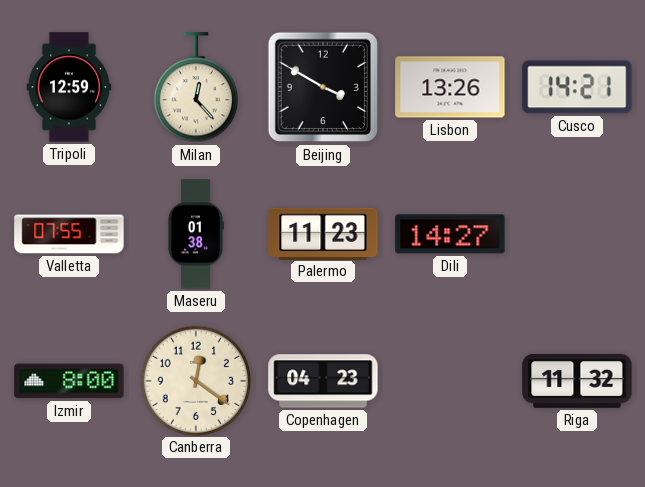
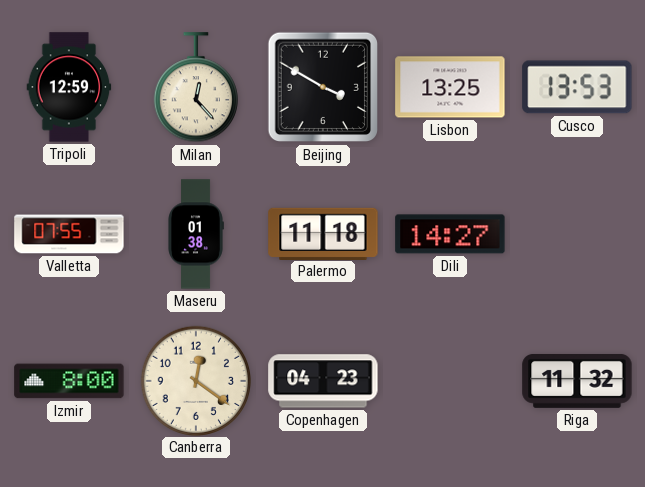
Lisbon: 13:26 -> 13:25 (450, 87)
Cusco: 14:21 -> 13:53 (577, 87)
Palermo: 11:23 -> 11:18 (323, 233)
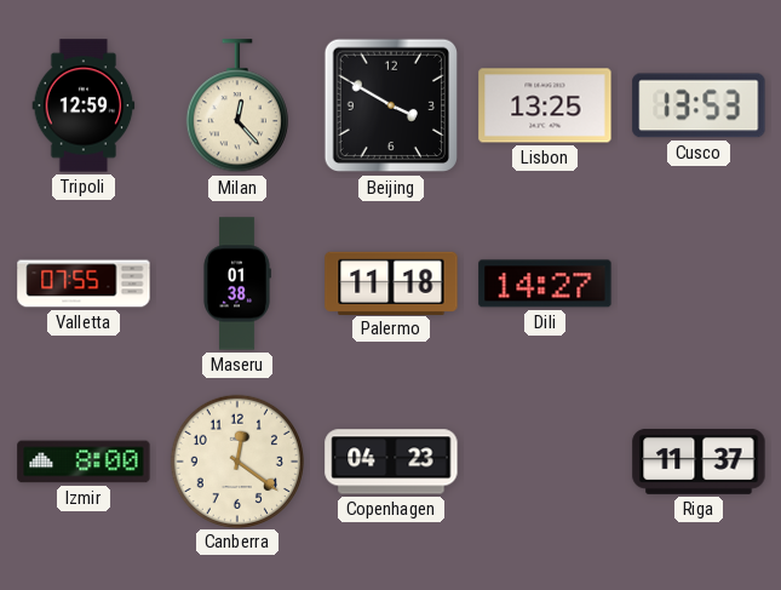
Riga: 11:32 -> 11:37 (699, 462)
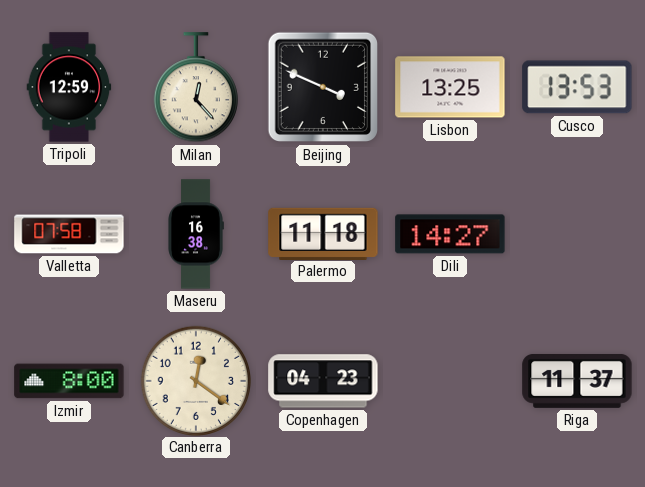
Beijing: 3:50 -> 3:49 (323, 87)
Valletta: 07:55 -> 07:58 (69, 234)
Maseru: 01:38 -> 16:38 (196, 234)
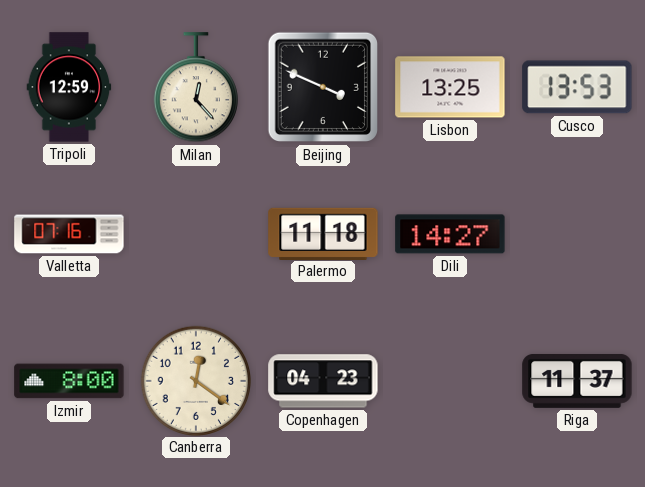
Valletta: 07:58 -> 07:16 (69, 234)
Maseru: 16:38 -> none (196, 234)
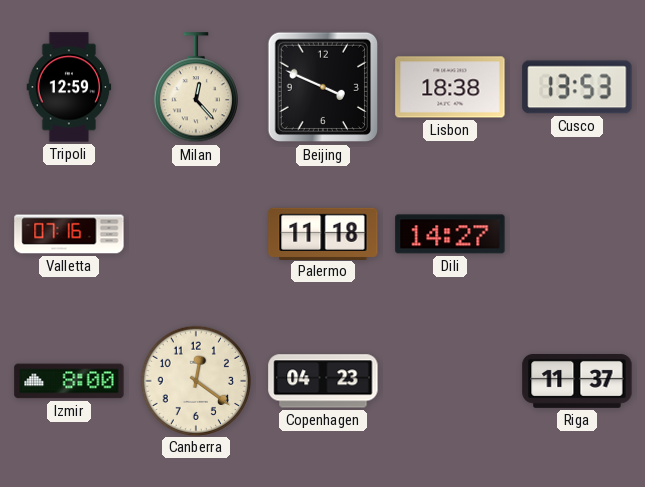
Lisbon: 13:25 -> 18:38 (450, 87)
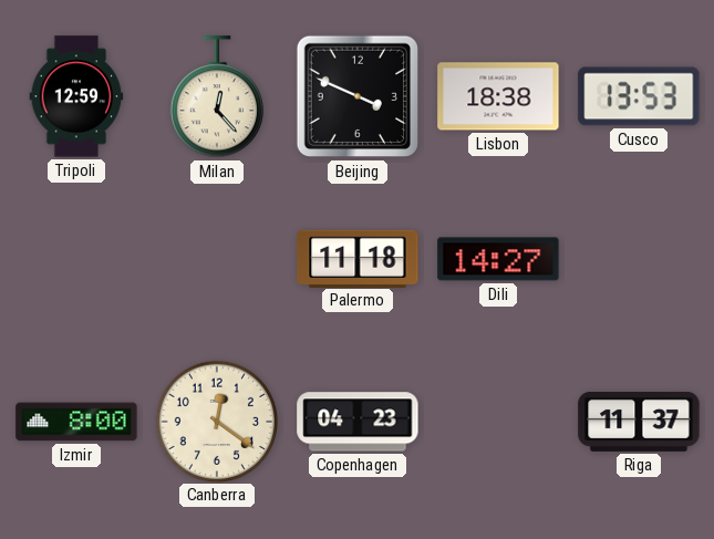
Valletta: 07:16 -> none (69, 234)
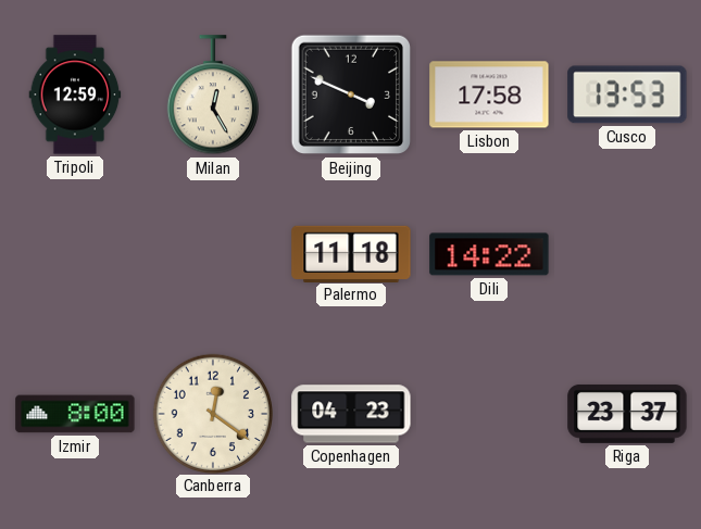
Milan: 12:23 -> 12:25 (213, 96)
Lisbon: 18:38 -> 17:58 (489, 95)
Dili: 14:27 -> 14:22 (489, 254)
Riga: 11:37 -> 23:37 (627, 414)
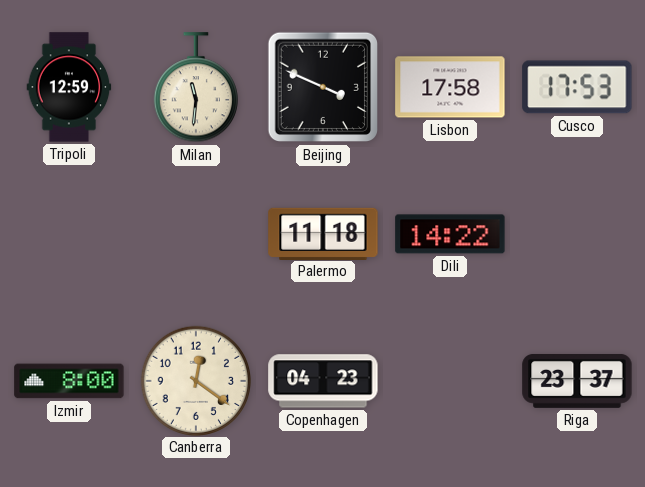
Milan: 12:25 -> 11:31 (196, 88)
Cusco: 13:53 -> 17:53 (577, 87)
